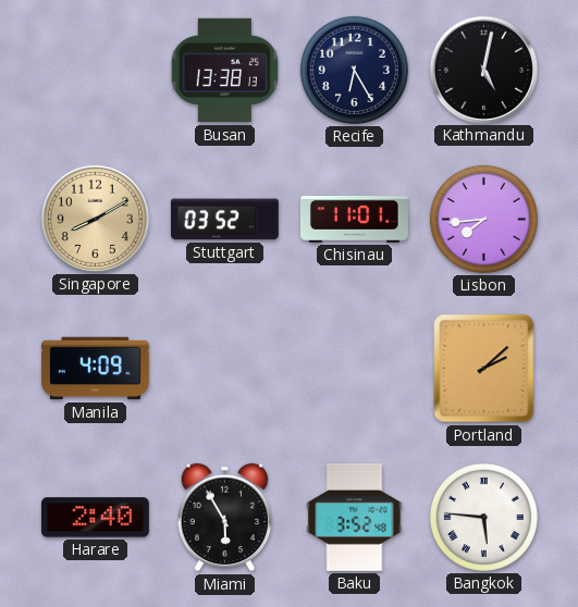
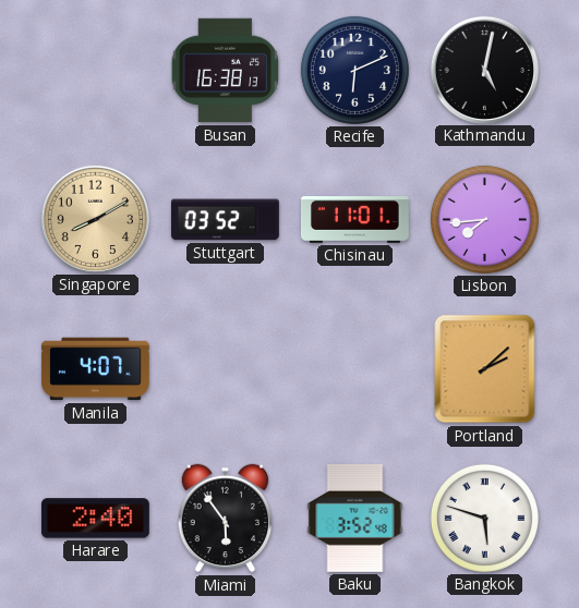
Busan: 13:38 -> 16:38 (225, 71)
Recife: 6:25 -> 6:11 (354, 70)
Manila: 4:09 -> 4:07 (95, 369)
Miami: 5:55 -> 5:54 (226, 519)
Bangkok: 5:46 -> 5:48 (484, 518)
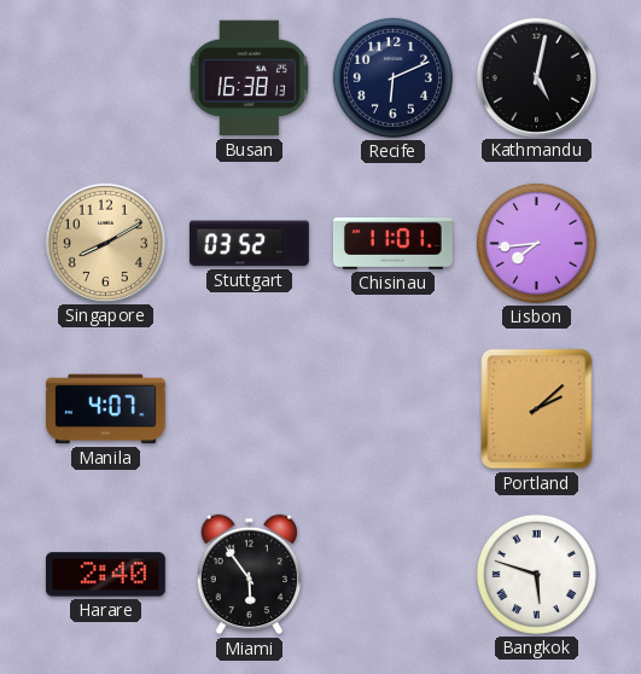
Baku: 3:52 -> none (355, 518)
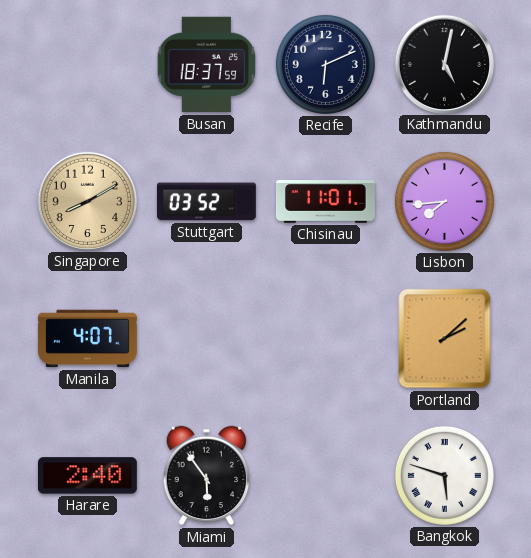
Busan: 16:38 -> 18:37 (206, 65)
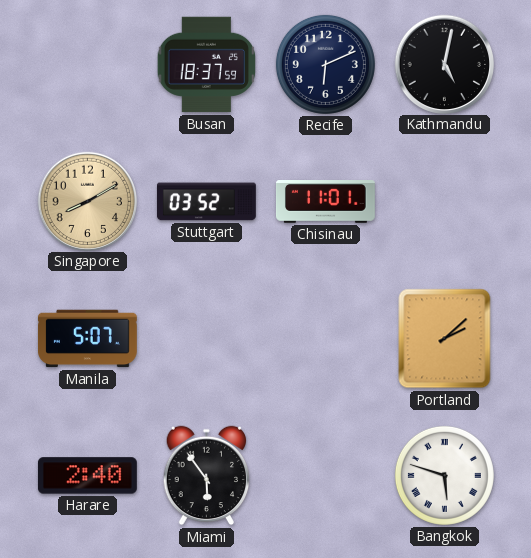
Lisbon: 7:44 -> none (444, 201)
Manila: 4:07 -> 5:07 (87, 339)
